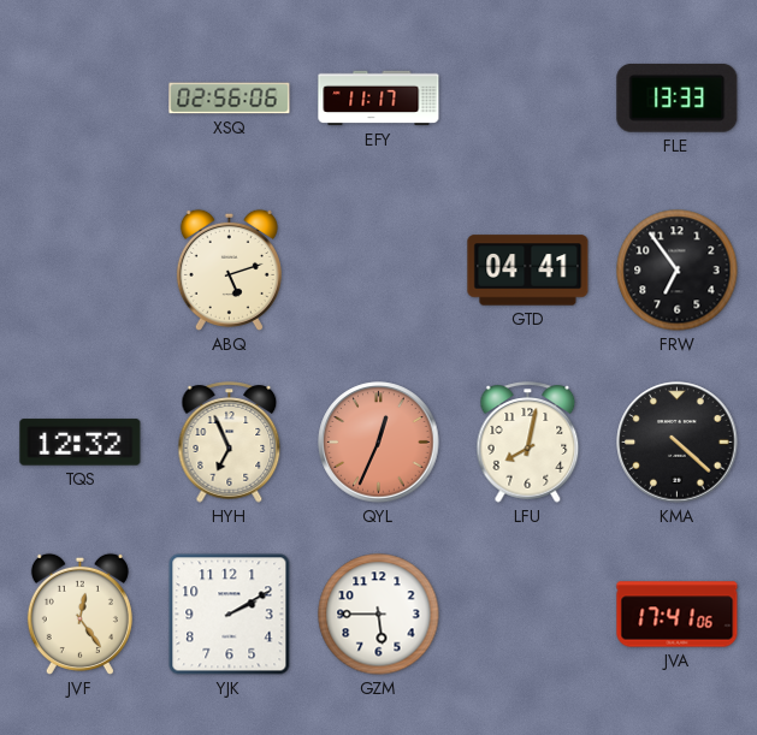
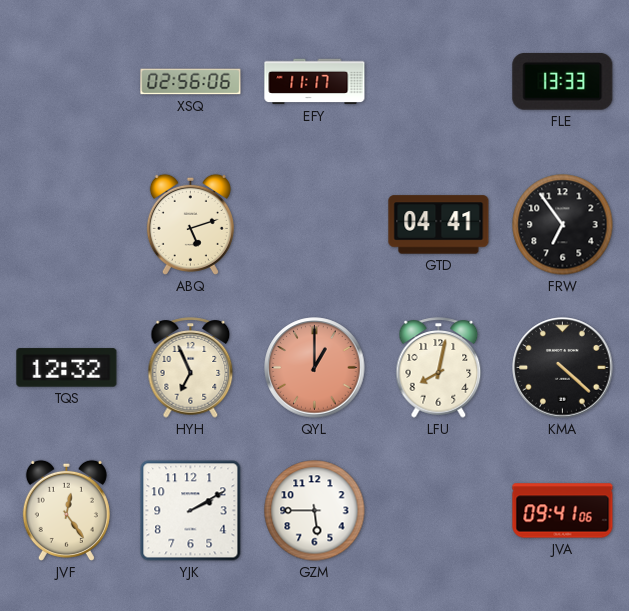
QYL: 12:34 -> 1:00 (315, 368)
JVA: 17:41 -> 09:41 (563, 511)
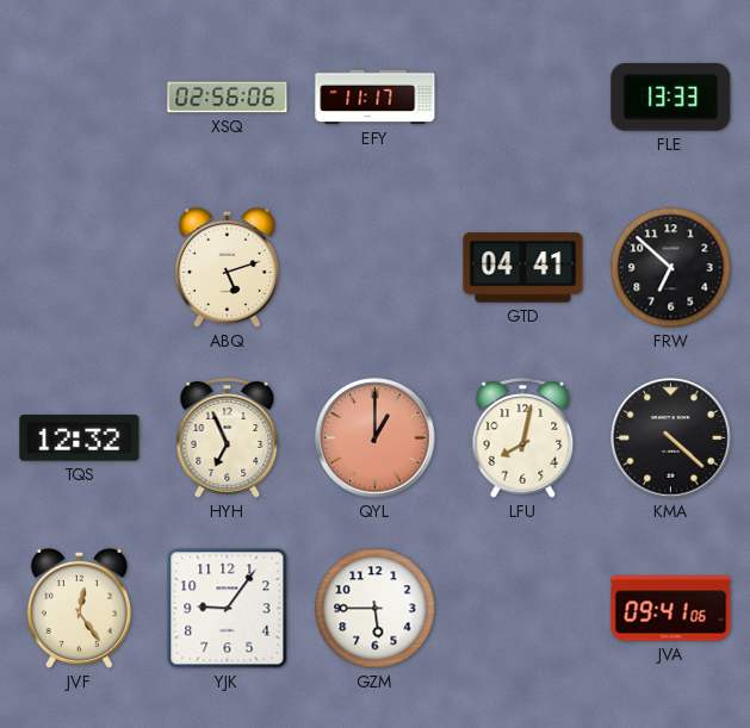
FRW: 6:54 -> 6:52 (671, 268)
YJK: 2:10 -> 9:06 (228, 609)
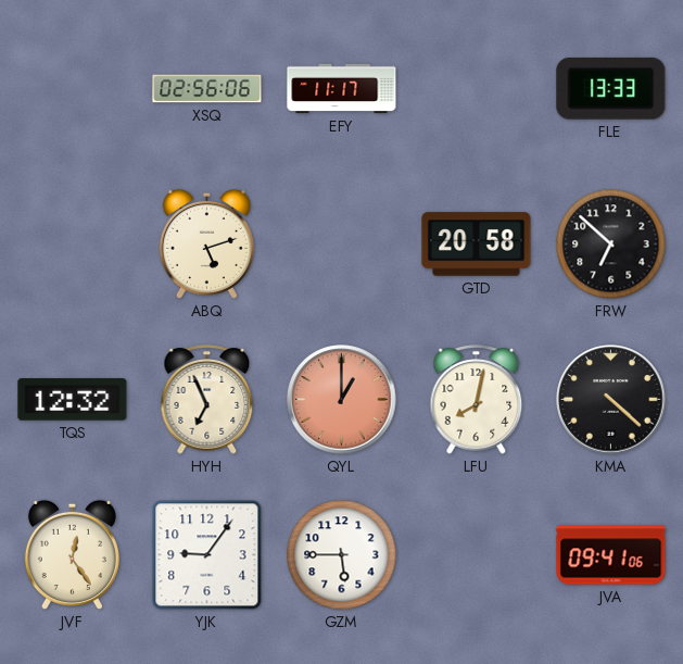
GTD: 04:41 -> 20:58 (477, 245)
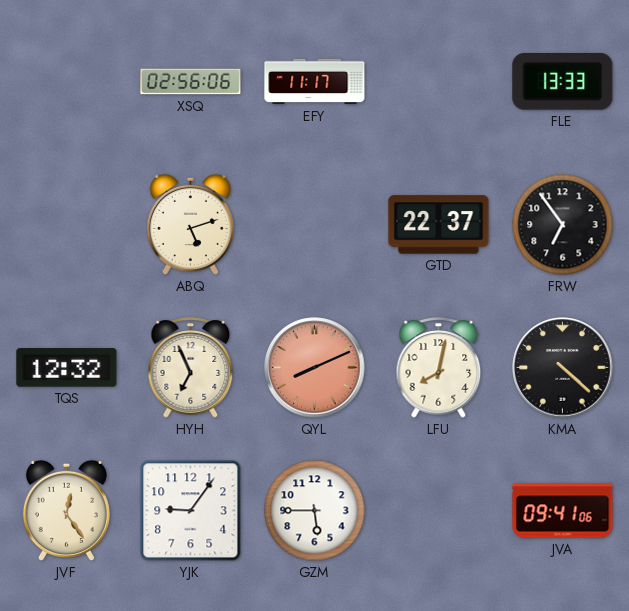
GTD: 20:58 -> 22:37 (439, 225)
FRW: 6:52 -> 6:54 (563, 225)
QYL: 1:00 -> 8:11 (315, 368)
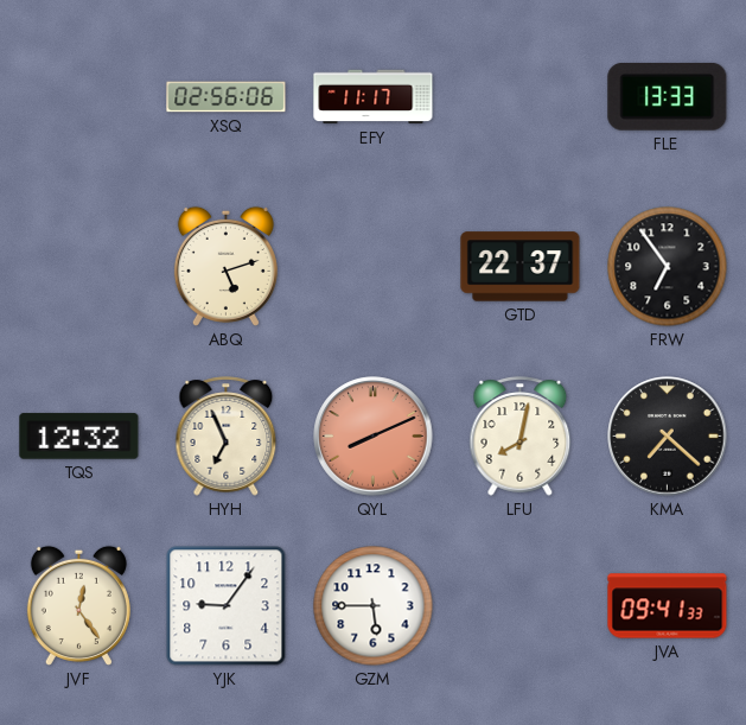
KMA: 4:22 -> 7:22 (668, 437)
JVA: 09:41:06 -> 09:41:33 (668, 606)
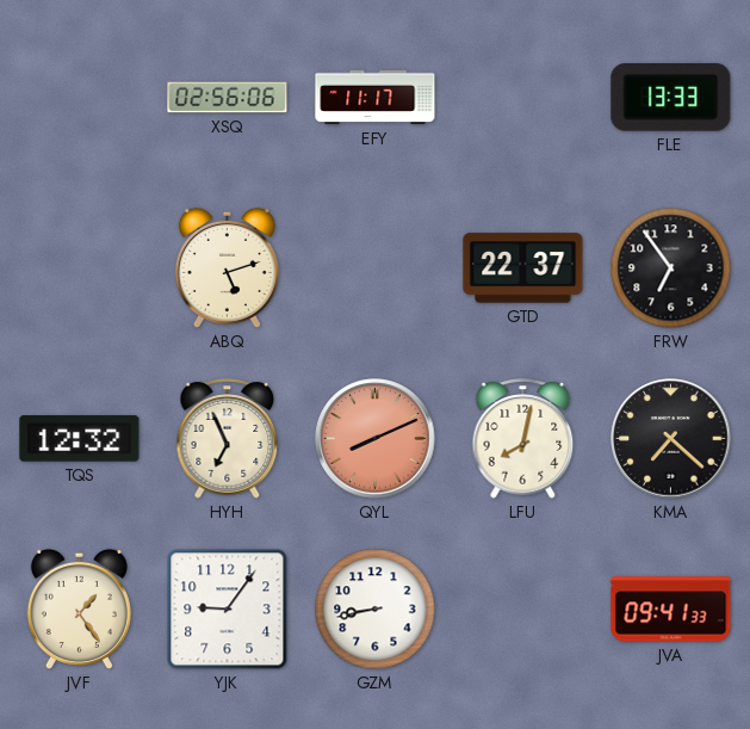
JVF: 12:24 -> 1:24 (79, 608)
GZM: 5:45 -> 8:43 (376, 610)
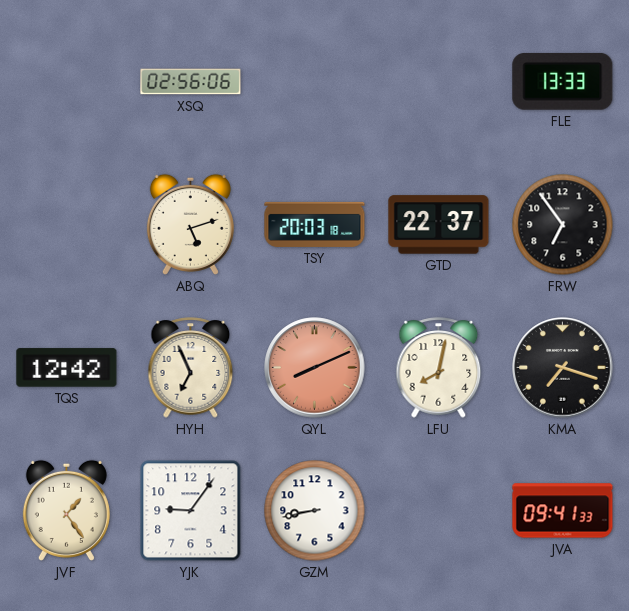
EFY: 11:17 -> none (376, 98)
TSY: none -> 20:03 (315, 224)
TQS: 12:32 -> 12:42 (67, 368)
KMA: 7:22 -> 7:18 (563, 368)
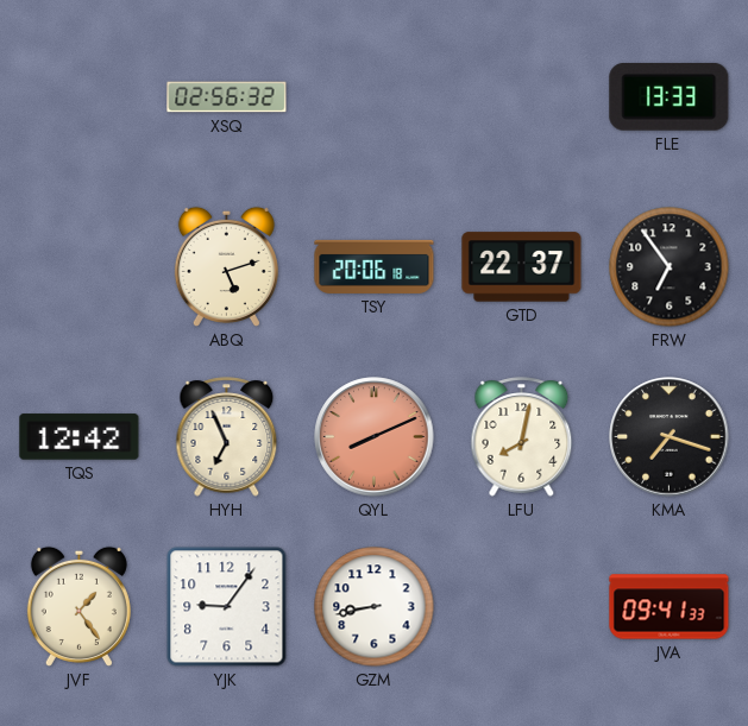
XSQ: 02:56:06 -> 02:56:32 (227, 97)
TSY: 20:03 -> 20:06 (375, 266)
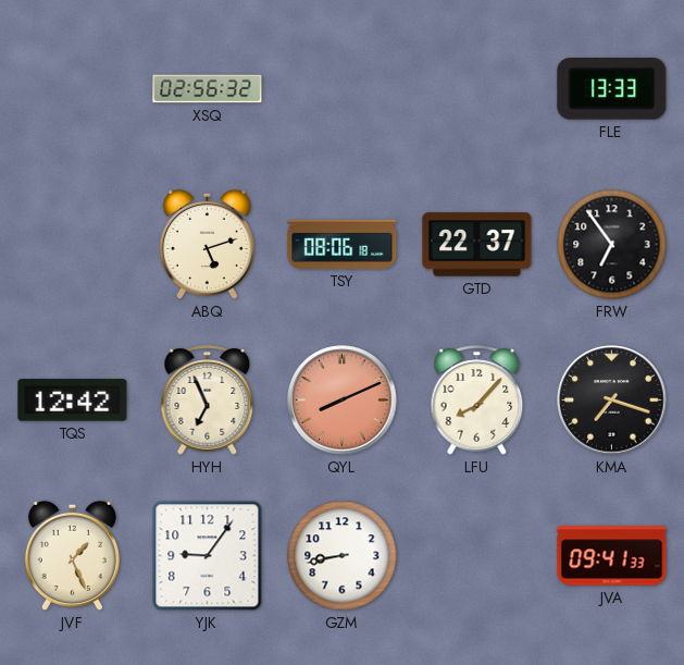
TSY: 20:06 -> 08:06 (343, 244)
LFU: 8:02 -> 8:07 (477, 401)
JVF: 1:24 -> 1:26 (72, 555)
